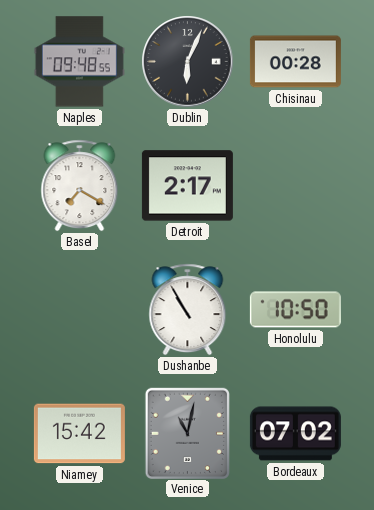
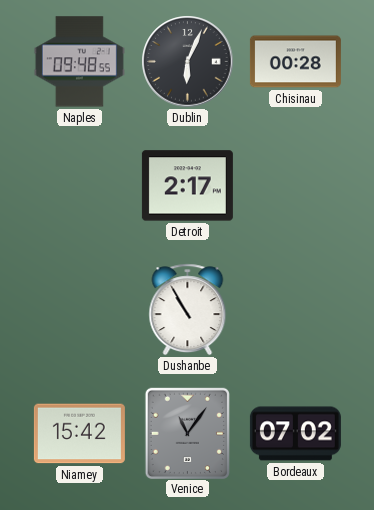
Basel: 7:20 -> none (80, 186)
Honolulu: 10:50 -> none (295, 310)
Venice: 11:02 -> 11:06 (187, 433)
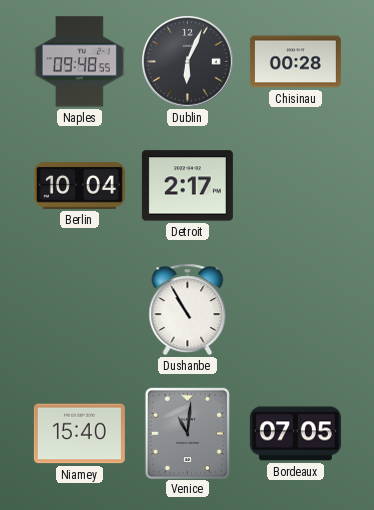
Berlin: none -> 10:04 (79, 185)
Niamey: 15:42 -> 15:40 (79, 434)
Venice: 11:06 -> 11:01 (187, 433)
Bordeaux: 07:02 -> 07:05 (295, 434)
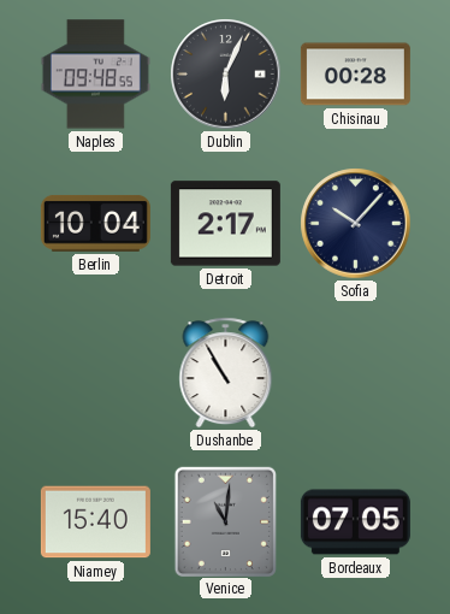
Sofia: none -> 10:07 (356, 224)
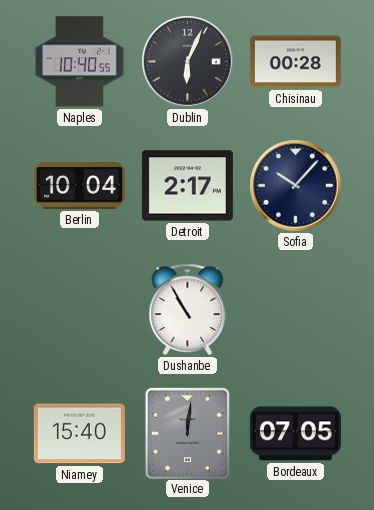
Naples: 09:48 -> 10:40 (79, 62)
Venice: 11:01 -> 12:01 (187, 433)
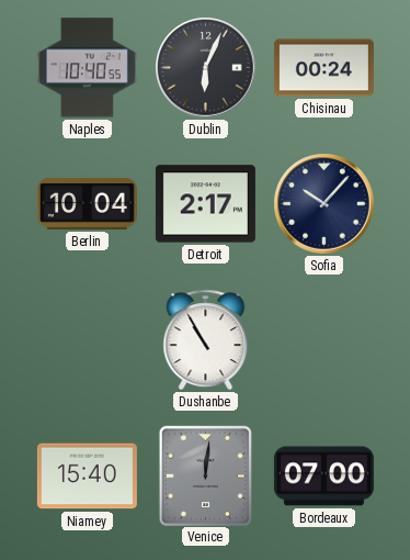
Chisinau: 00:28 -> 00:24 (323, 68)
Bordeaux: 07:05 -> 07:00 (323, 477)
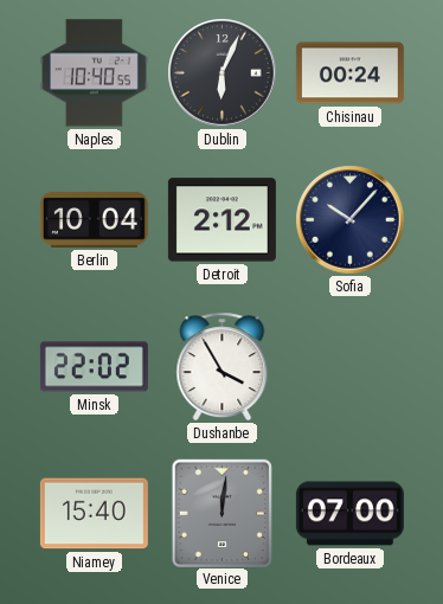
Detroit: 2:17 -> 2:12 (221, 220)
Minsk: none -> 22:02 (94, 367)
Dushanbe: 10:55 -> 3:55 (223, 367)
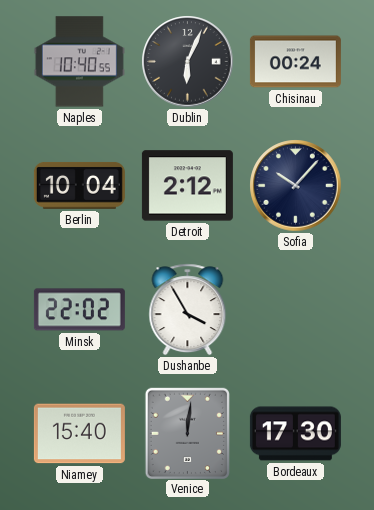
Bordeaux: 07:00 -> 17:30 (295, 434)
